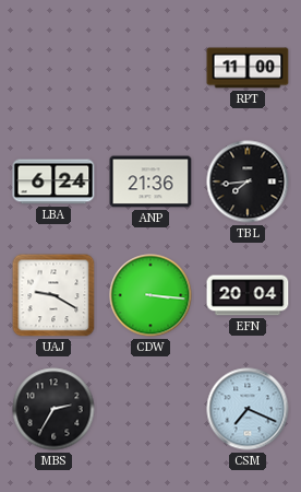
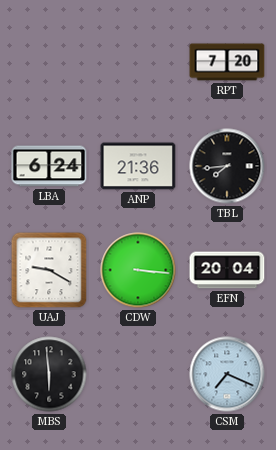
RPT: 11:00 -> 7:20 (227, 62)
MBS: 2:35 -> 5:59 (49, 374)
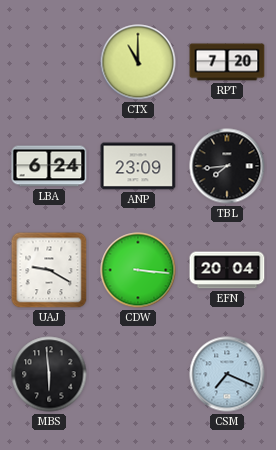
CTX: none -> 11:00 (138, 62)
ANP: 21:36 -> 23:09 (138, 166)
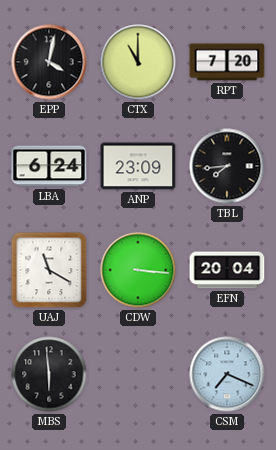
EPP: none -> 4:02 (49, 62)
UAJ: 9:20 -> 11:20 (49, 270)
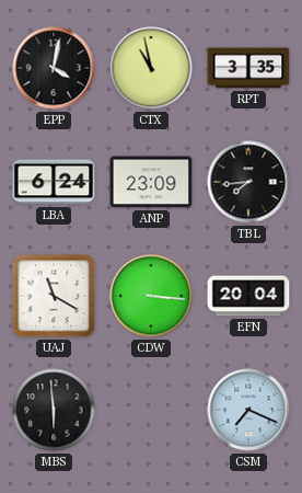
CTX: 11:00 -> 10:58 (151, 68)
RPT: 7:20 -> 3:35 (248, 68)
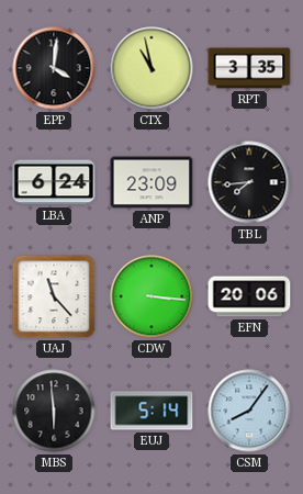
EPP: 4:02 -> 4:01 (54, 68)
UAJ: 11:20 -> 11:23 (54, 296)
EFN: 20:04 -> 20:06 (249, 296)
EUJ: none -> 5:14 (151, 411)
CSM: 7:19 -> 8:06 (249, 411)
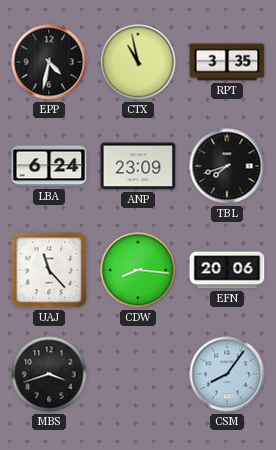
EPP: 4:01 -> 4:32 (49, 62)
TBL: 7:44 -> 7:42 (227, 166)
CDW: 3:16 -> 8:16 (138, 270)
MBS: 5:59 -> 3:42 (49, 374)
EUJ: 5:14 -> none (151, 411)
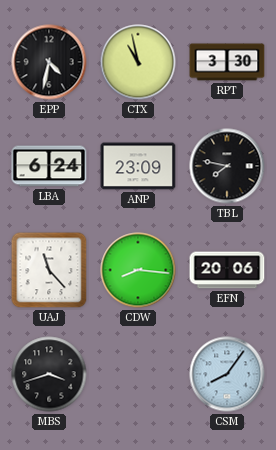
RPT: 3:35 -> 3:30 (227, 62)
TBL: 7:42 -> 7:47 (227, 166)
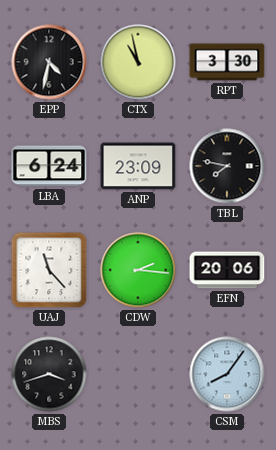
CDW: 8:16 -> 2:16 (138, 270)
